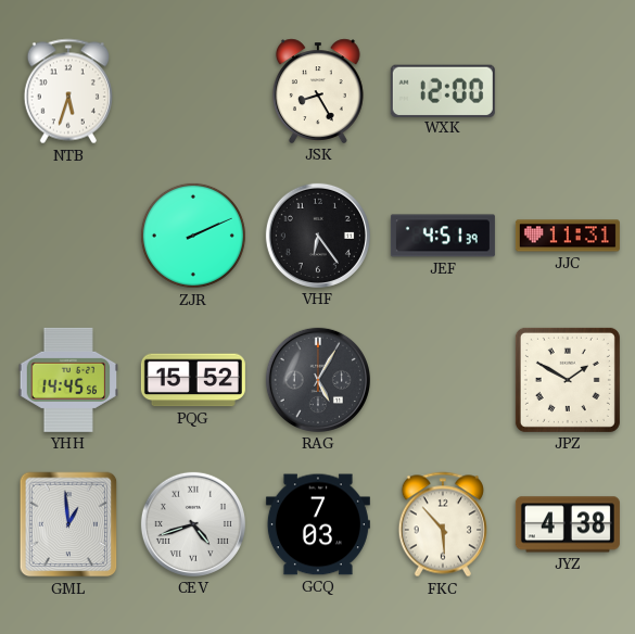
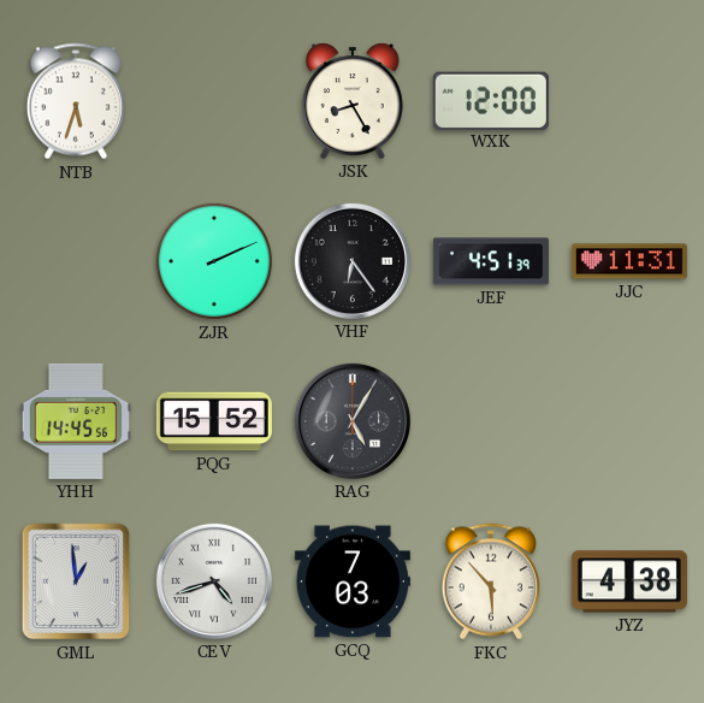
JPZ: 1:50 -> none (568, 380)
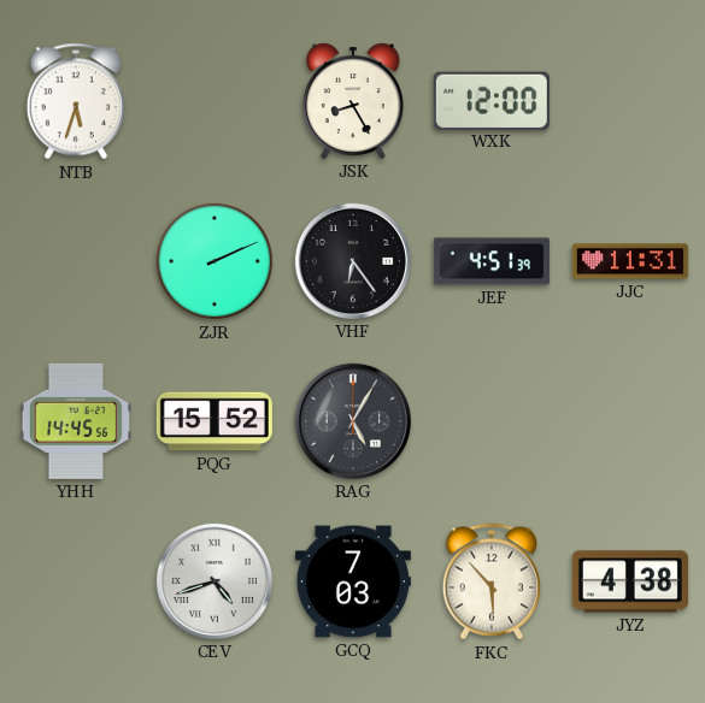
GML: 12:59 -> none (76, 581)
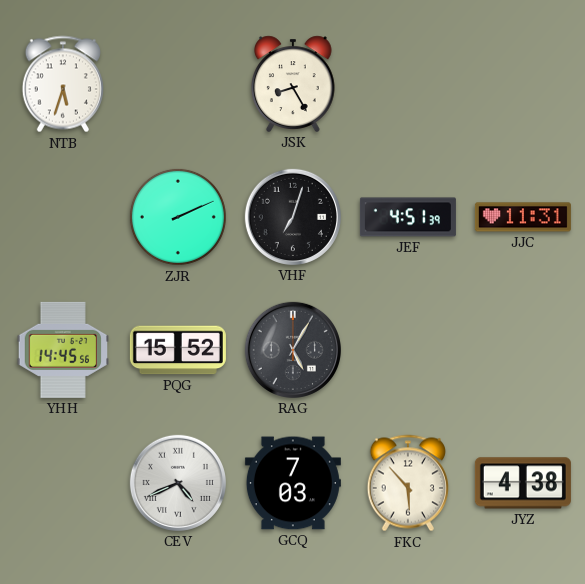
WXK: 12:00 -> none (492, 100)
VHF: 6:24 -> 7:03 (293, 217)
CEV: 4:42 -> 4:41 (178, 483)
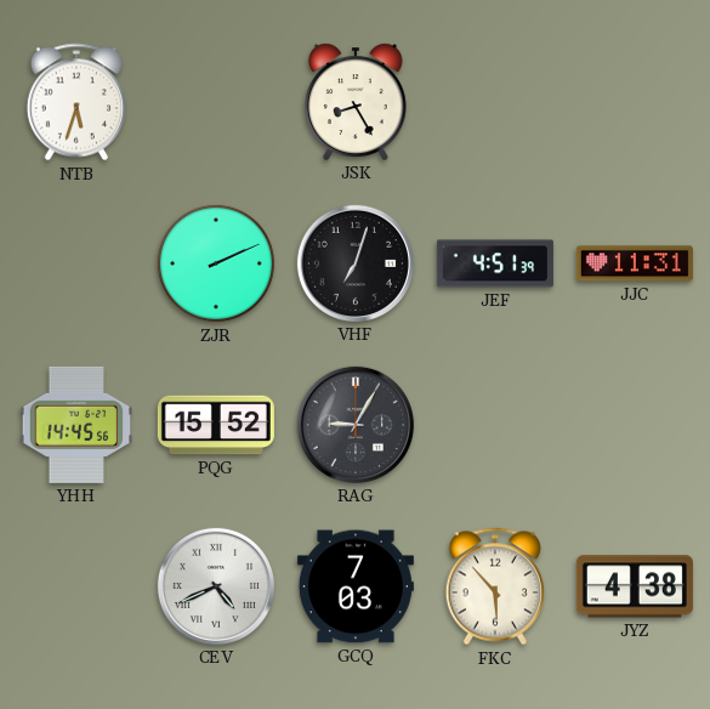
RAG: 5:05 -> 9:05 (356, 425)
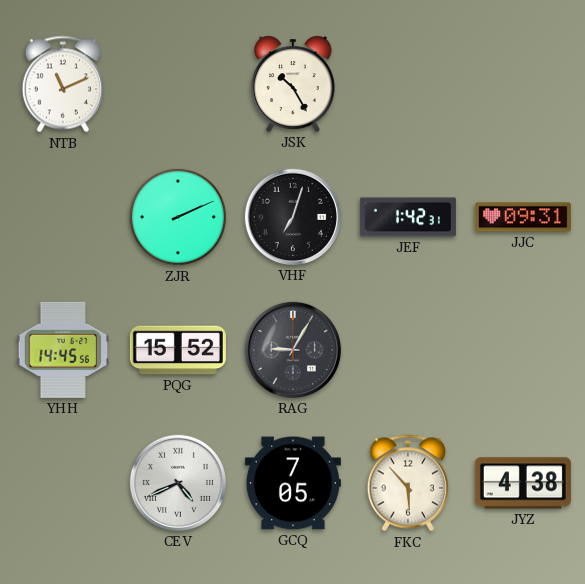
NTB: 5:33 -> 11:11 (63, 84)
JSK: 8:25 -> 10:25 (293, 84)
JEF: 4:51 -> 1:42 (408, 217)
JJC: 11:31 -> 09:31 (523, 217)
GCQ: 7:03 -> 7:05 (293, 483)
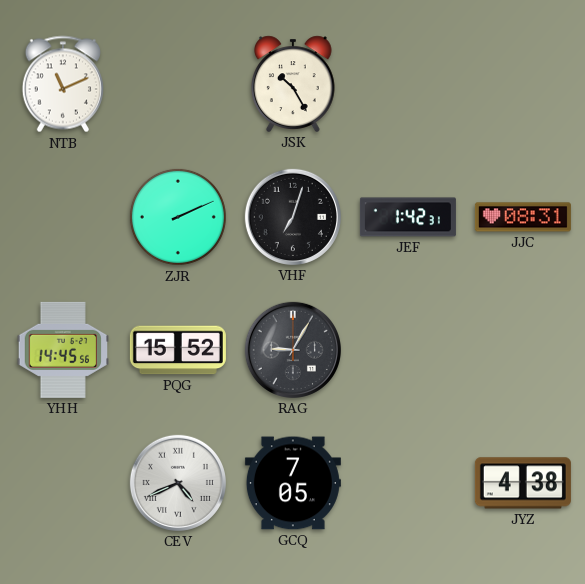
JJC: 09:31 -> 08:31 (523, 217)
FKC: 5:53 -> none (408, 483)
